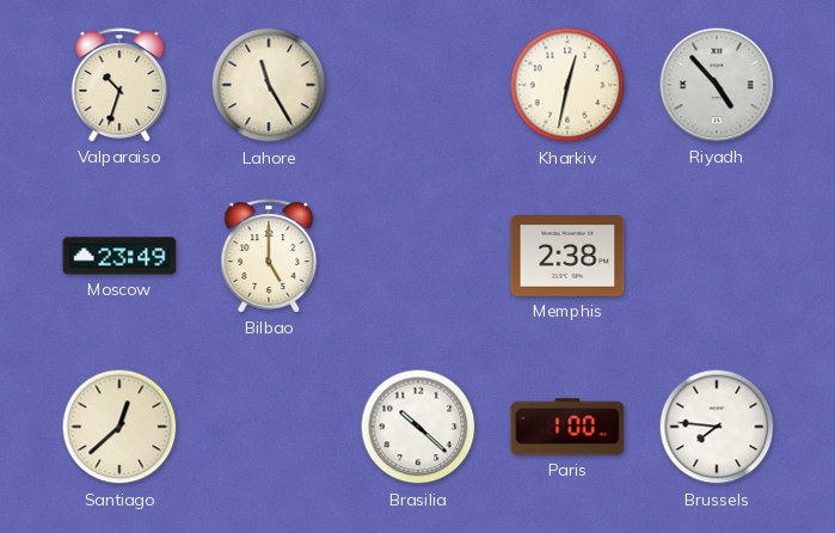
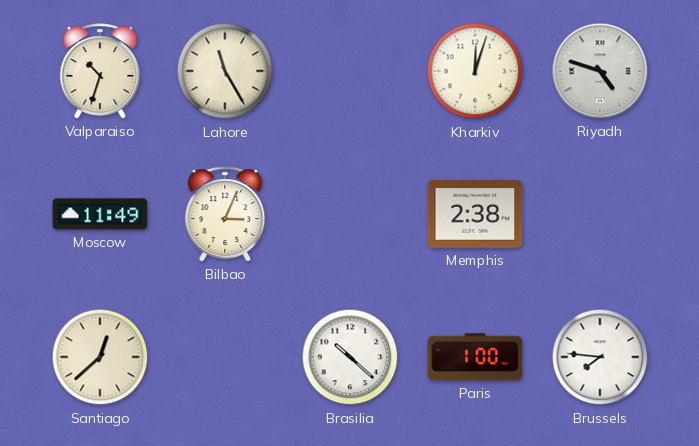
Kharkiv: 12:32 -> 12:03 (475, 71)
Riyadh: 4:53 -> 4:48 (600, 71)
Moscow: 23:49 -> 11:49 (100, 214)
Bilbao: 5:00 -> 3:04 (225, 214)
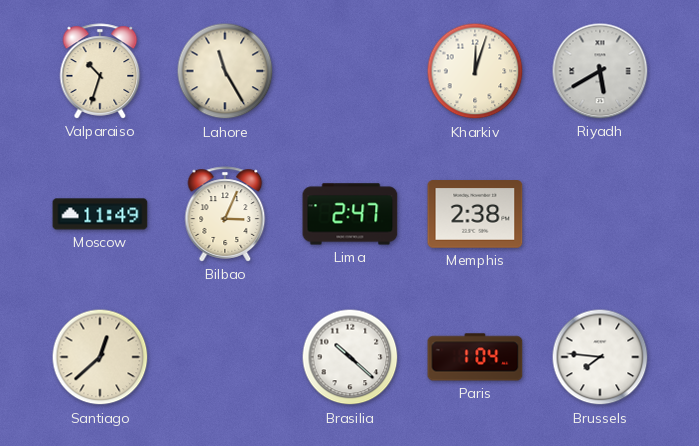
Riyadh: 4:48 -> 5:40 (600, 71)
Lima: none -> 2:47 (350, 214)
Paris: 1:00 -> 1:04 (475, 357)
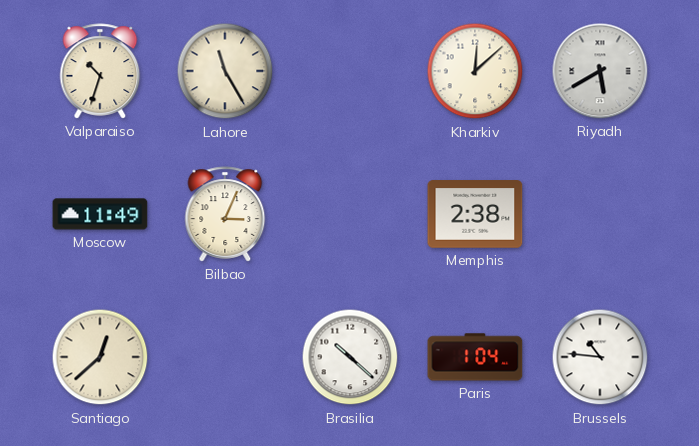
Kharkiv: 12:03 -> 12:08 (475, 71)
Lima: 2:47 -> none (350, 214)
Brussels: 7:46 -> 10:46 (600, 357)
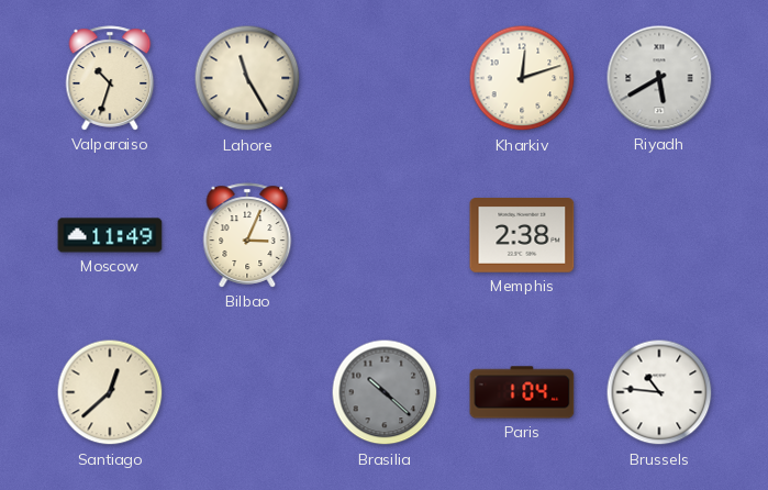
Kharkiv: 12:08 -> 12:12 (522, 78)
Brasilia dial: white -> grey (385, 392)
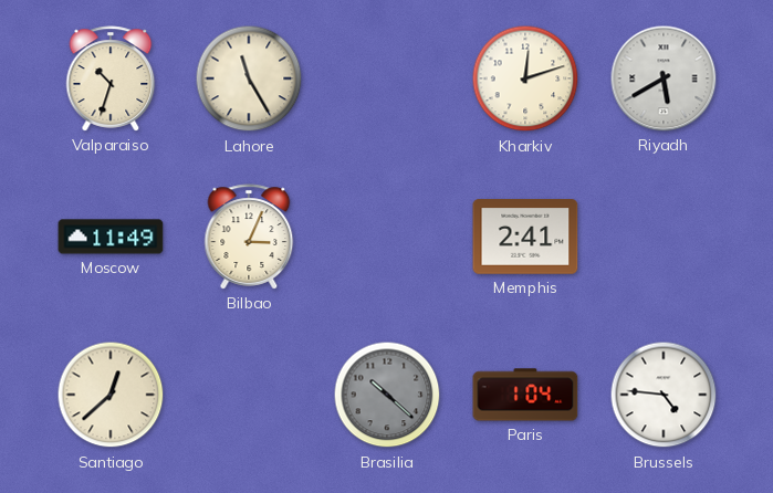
Memphis: 2:38 -> 2:41 (525, 237)
Brussels: 10:46 -> 4:46 (664, 395)
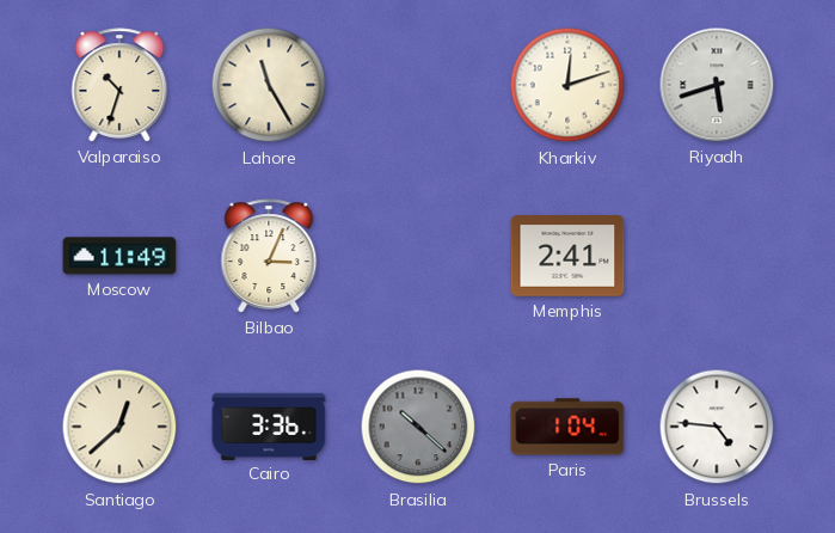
Riyadh: 5:40 -> 5:42 (717, 85)
Cairo: none -> 3:36 (269, 425)
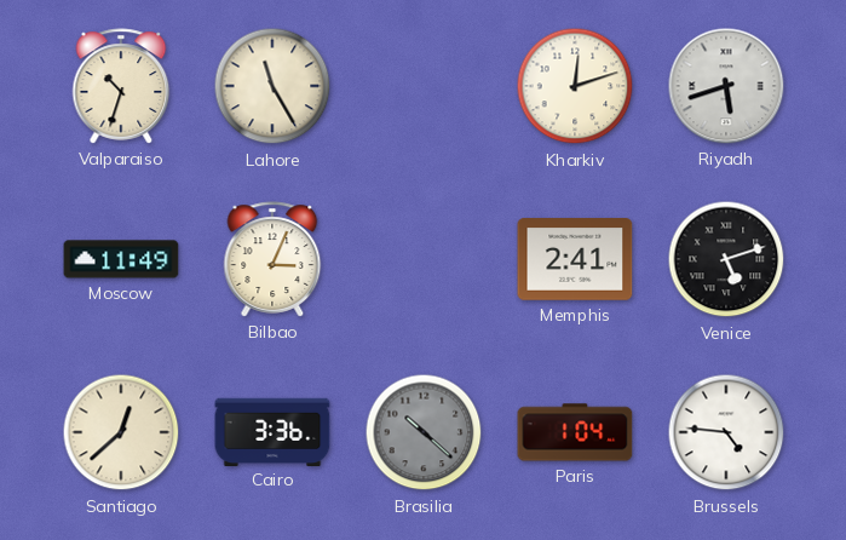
Venice: none -> 5:12 (726, 259)
